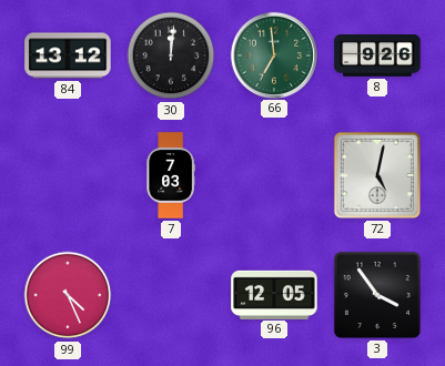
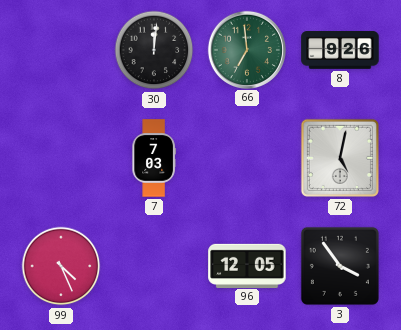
84: 13:12 -> none (68, 55)
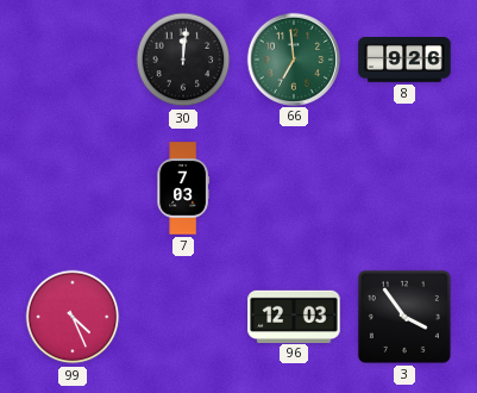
72: 5:02 -> none (340, 158)
96: 12:05 -> 12:03 (294, 316)
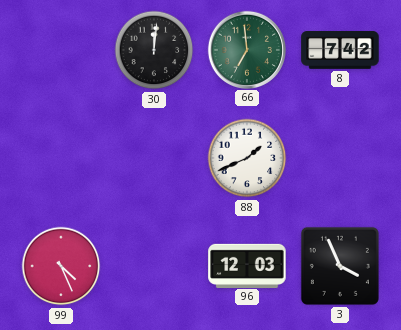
8: 9:26 -> 7:42 (340, 51)
7: 7:03 -> none (183, 188)
88: none -> 1:41 (247, 158)
3: 3:54 -> 3:56 (340, 266)
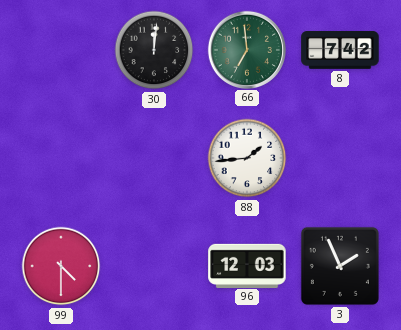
88: 1:41 -> 1:44 (247, 158)
99: 4:26 -> 4:30 (61, 266)
3: 3:56 -> 1:56 (340, 266)
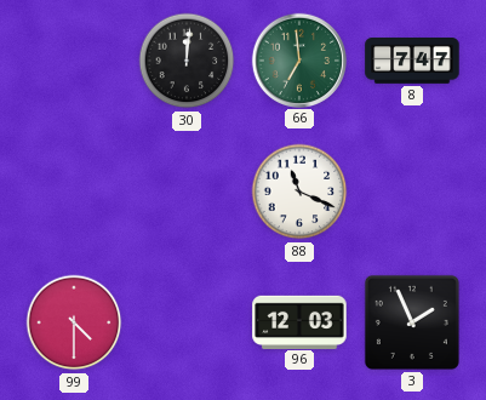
8: 7:42 -> 7:47 (412, 62)
88: 1:44 -> 11:19 (299, 192)
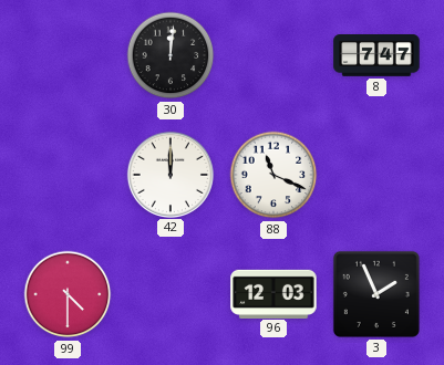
66: 6:59 -> none (298, 59)
42: none -> 12:00 (169, 174)
